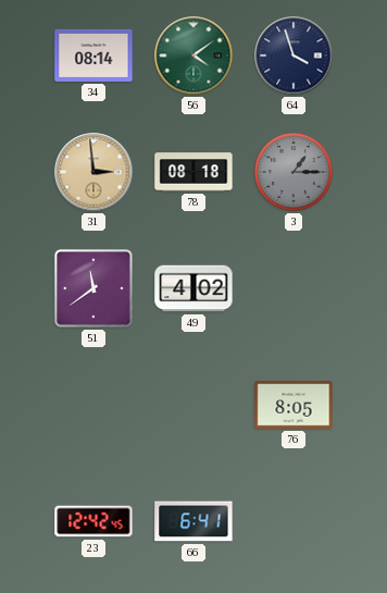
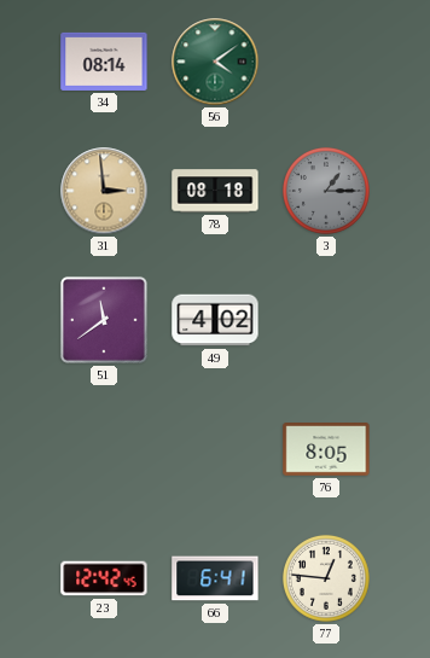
64: 3:57 -> none (294, 55)
77: none -> 12:46 (326, 578)
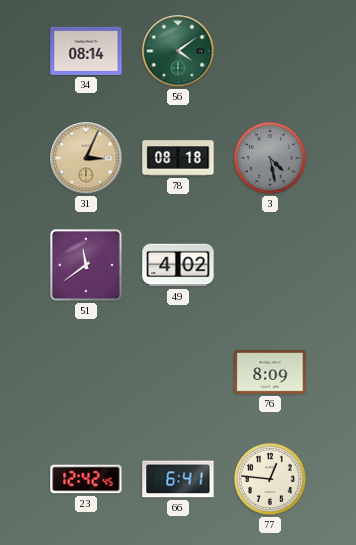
31: 2:59 -> 3:04 (86, 158)
3: 1:15 -> 4:28 (270, 158)
76: 8:05 -> 8:09 (270, 372)
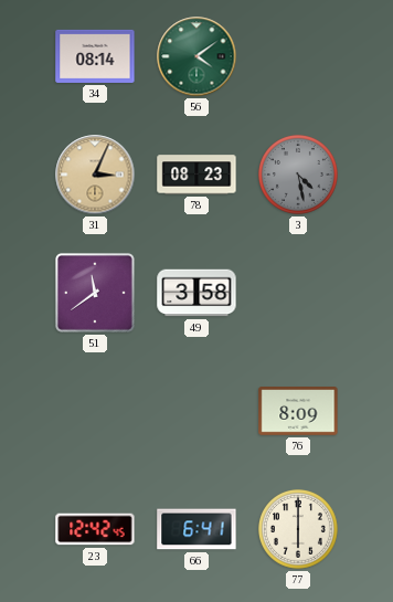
78: 08:18 -> 08:23 (197, 175)
49: 4:02 -> 3:58 (197, 293)
77: 12:46 -> 6:00 (298, 529)
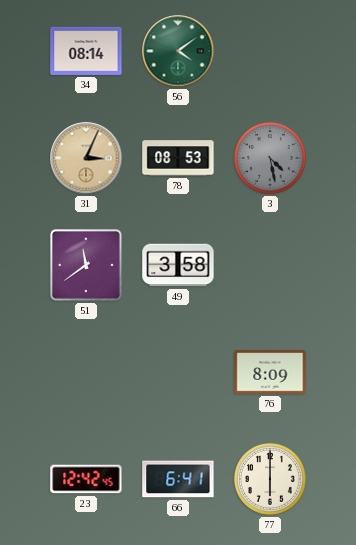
78: 08:23 -> 08:53 (178, 158)
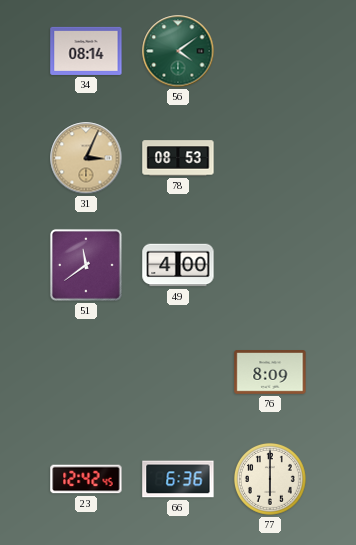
3: 4:28 -> none (270, 158)
49: 3:58 -> 4:00 (178, 265)
66: 6:41 -> 6:36 (178, 479)
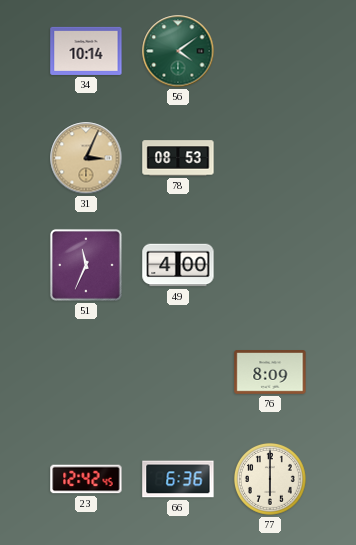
34: 08:14 -> 10:14 (86, 51)
51: 11:39 -> 11:34 (86, 265)
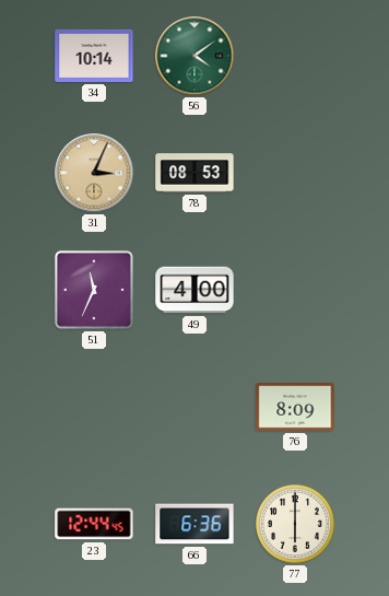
23: 12:42 -> 12:44 (94, 524)
